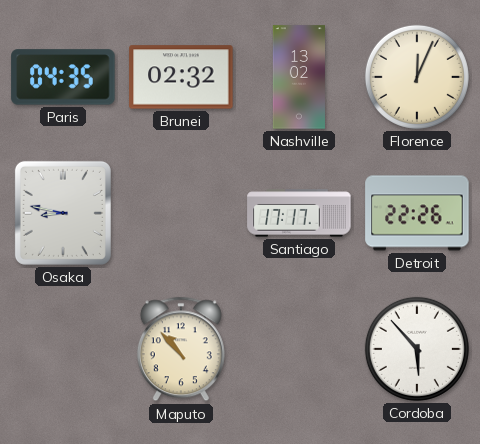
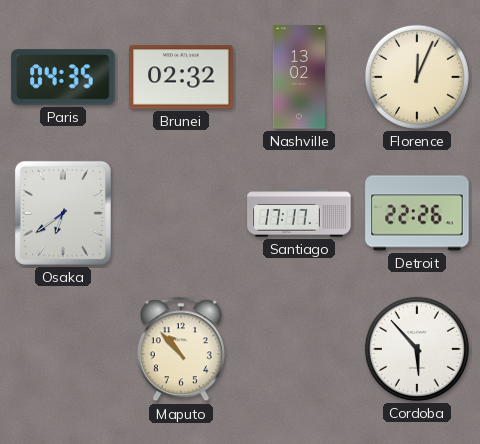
Osaka: 8:47 -> 6:39 (63, 213)
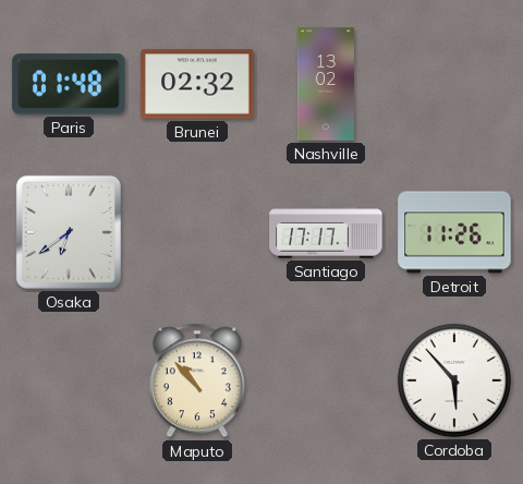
Paris: 04:35 -> 01:48 (69, 84)
Florence: 12:04 -> none (417, 77)
Detroit: 22:26 -> 11:26 (454, 232)
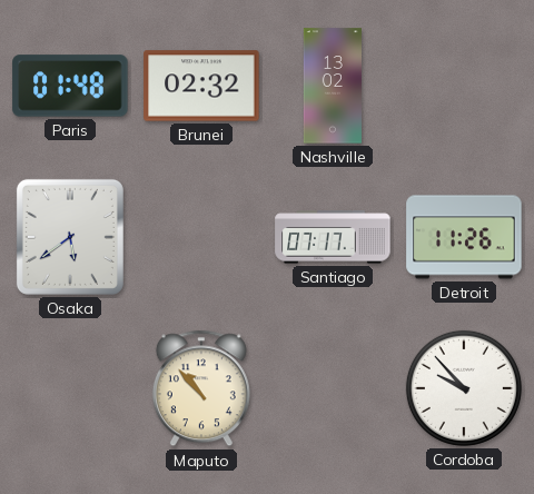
Osaka: 6:39 -> 5:39 (70, 237)
Santiago: 17:17 -> 07:17 (333, 237)
Cordoba: 5:53 -> 9:53 (464, 388)
